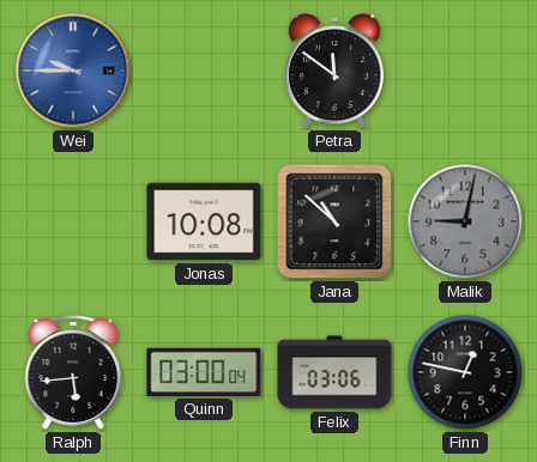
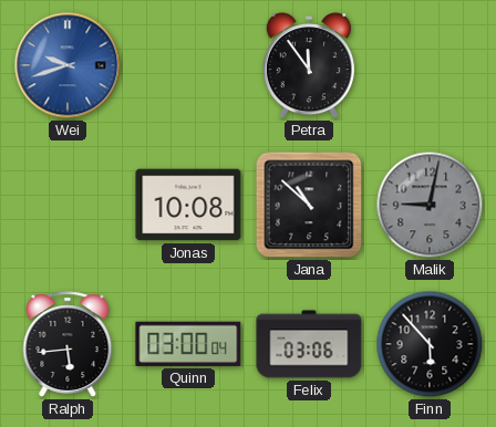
Wei: 9:45 -> 9:42 (68, 65)
Petra: 11:51 -> 11:54 (309, 66)
Finn: 12:47 -> 5:53 (430, 344)
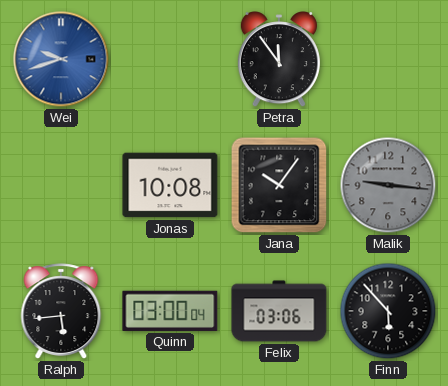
Jana: 10:52 -> 10:06 (279, 185)
Malik: 9:02 -> 9:16 (388, 185)
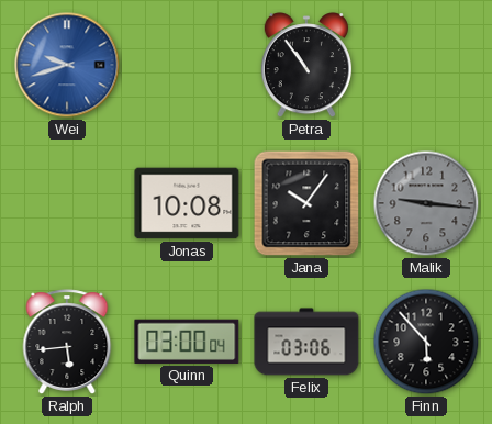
Petra: 11:54 -> 10:54 (306, 66)
